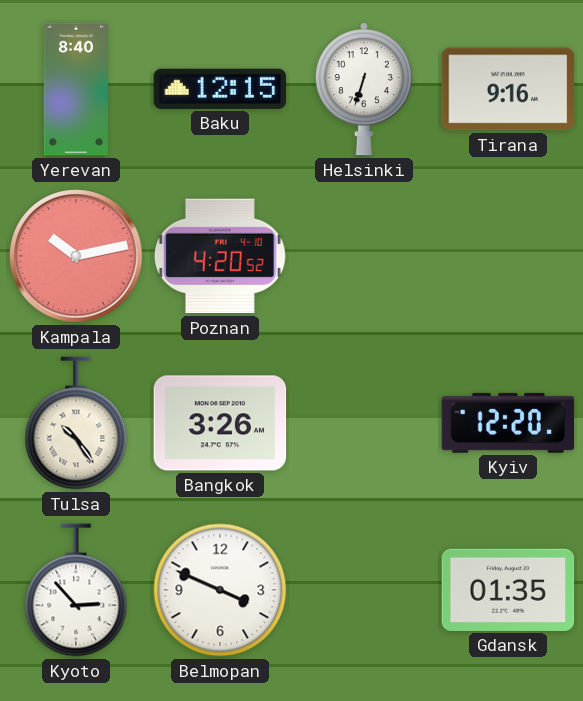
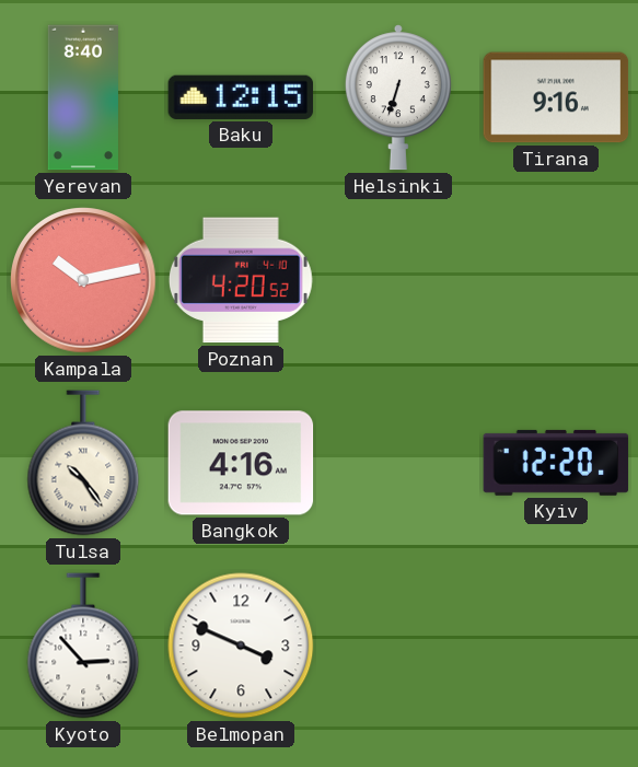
Bangkok: 3:26 -> 4:16 (241, 463)
Gdansk: 01:35 -> none (508, 590)
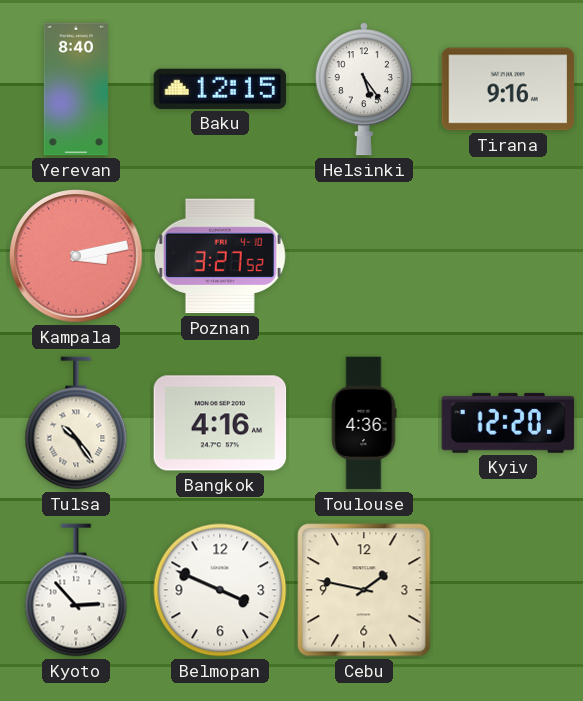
Helsinki: 6:33 -> 5:24 (364, 89)
Kampala: 10:13 -> 3:13 (76, 256)
Poznan: 4:20 -> 3:27 (220, 256)
Toulouse: none -> 4:36 (364, 423)
Cebu: none -> 1:47 (364, 590)
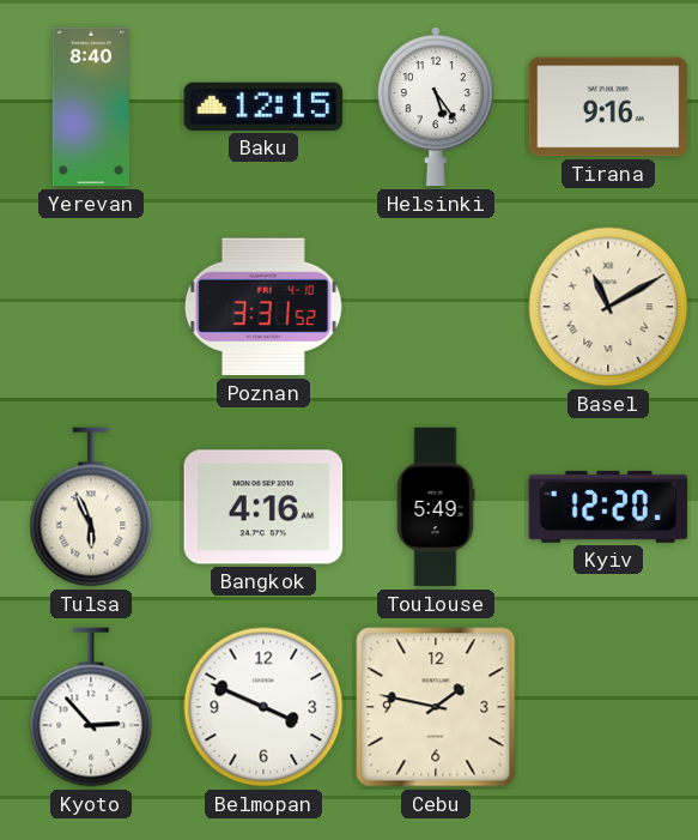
Kampala: 3:13 -> none (76, 256)
Poznan: 3:27 -> 3:31 (263, 307)
Basel: none -> 11:10 (608, 307)
Tulsa: 10:24 -> 5:56 (91, 507)
Toulouse: 4:36 -> 5:49 (436, 507)
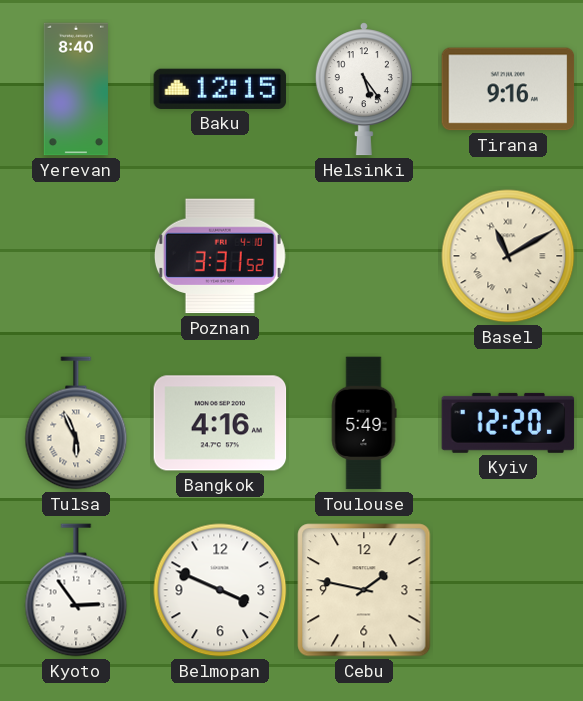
Kyoto: 2:53 -> 2:54 (76, 590)
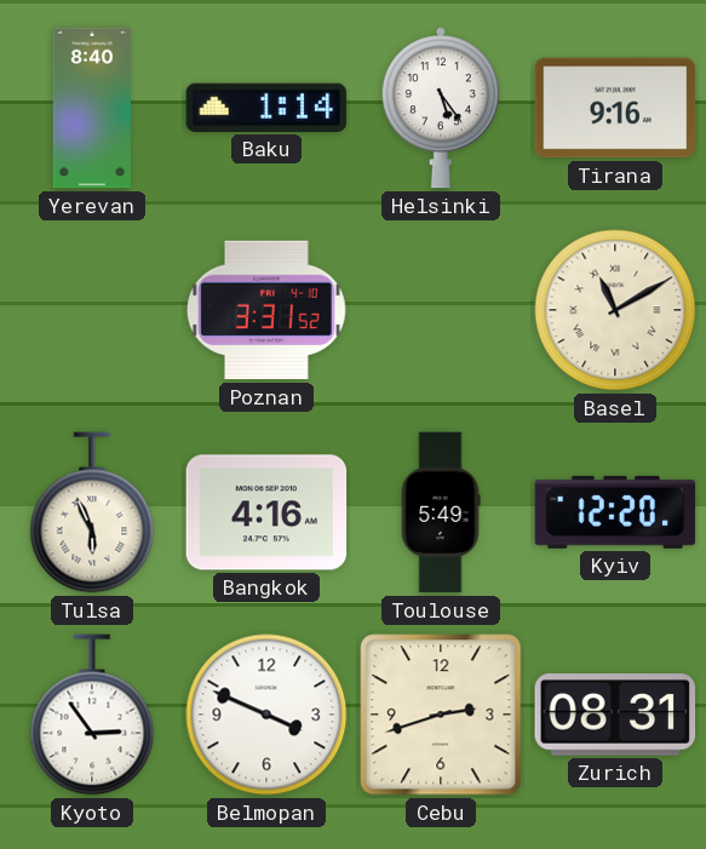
Baku: 12:15 -> 1:14 (266, 108)
Cebu: 1:47 -> 2:42 (441, 715)
Zurich: none -> 08:31 (615, 715)
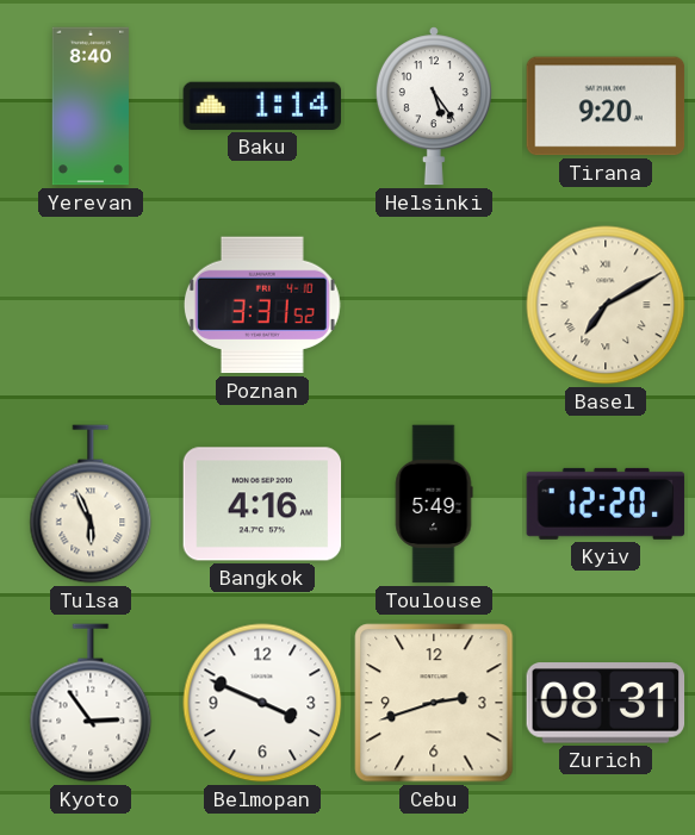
Tirana: 9:16 -> 9:20 (606, 106)
Basel: 11:10 -> 7:10 (606, 305)
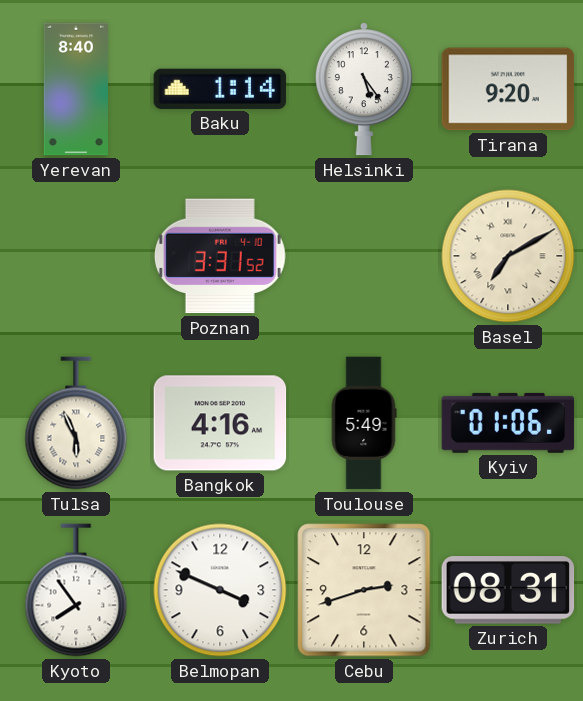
Kyiv: 12:20 -> 01:06 (508, 423)
Kyoto: 2:54 -> 7:54 (76, 590)
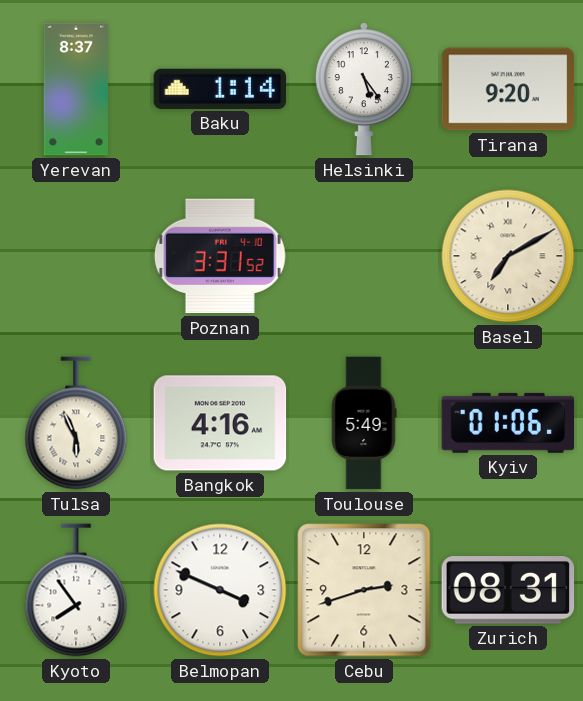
Yerevan: 8:40 -> 8:37 (76, 89)
